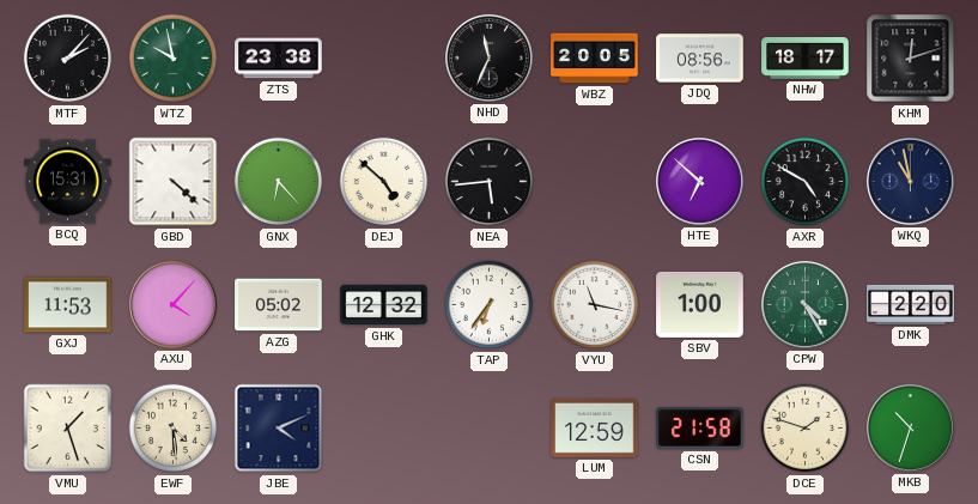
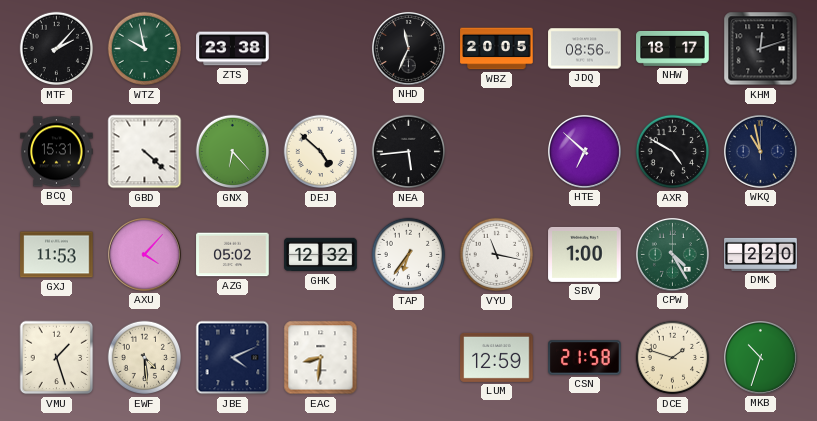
EAC: none -> 8:31 (321, 358)
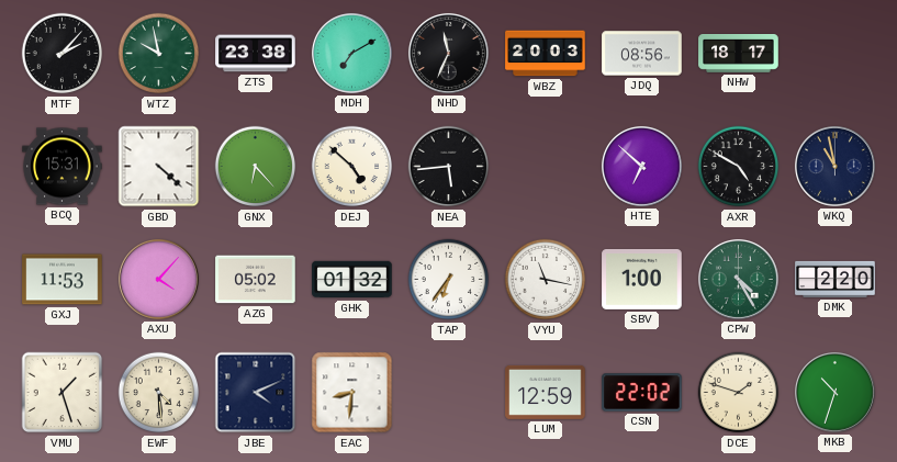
MDH: none -> 7:10 (351, 53)
WBZ: 20:05 -> 20:03 (546, 54)
KHM: 12:12 -> none (761, 49)
GHK: 12:32 -> 01:32 (352, 280)
CSN: 21:58 -> 22:02 (642, 393)
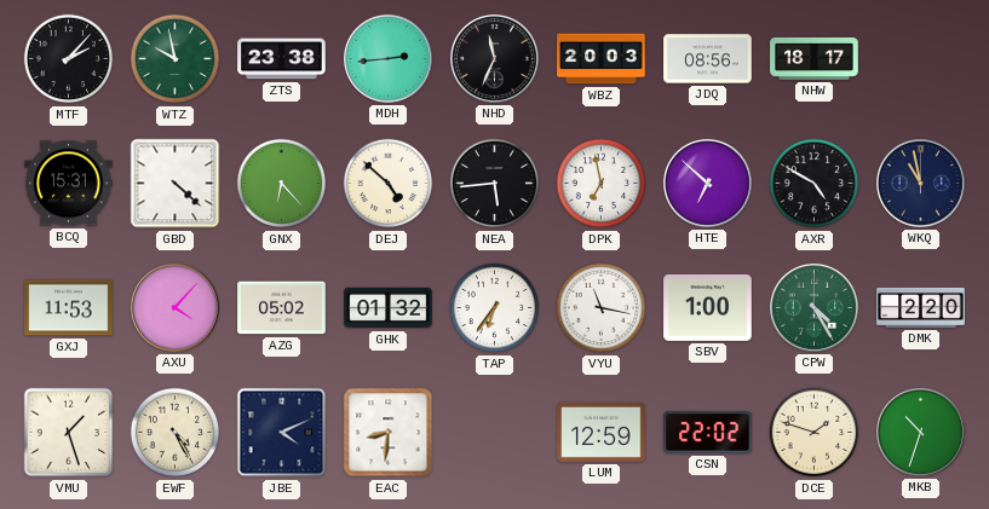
MDH: 7:10 -> 2:44 (387, 58)
DPK: none -> 6:58 (602, 184)
EWF: 4:29 -> 4:25 (176, 433)
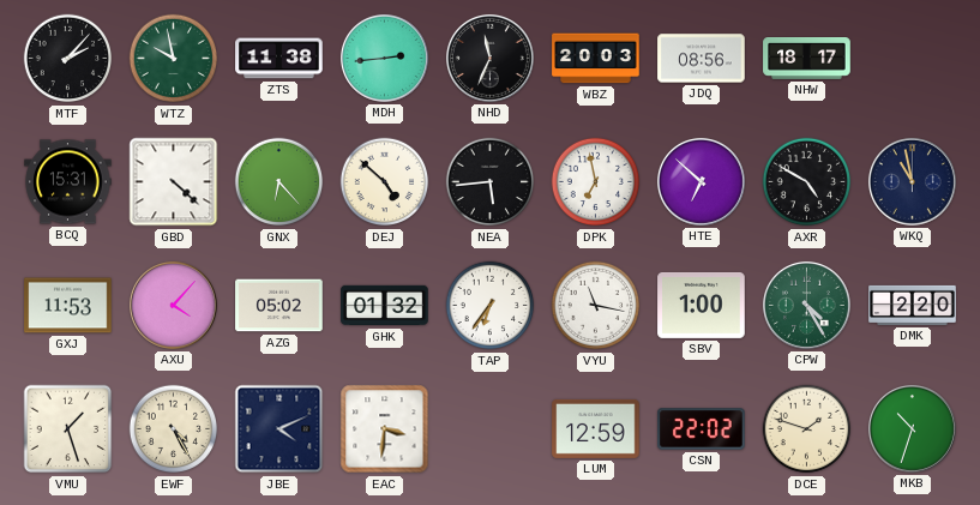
ZTS: 23:38 -> 11:38 (279, 59)
EAC: 8:31 -> 3:31 (385, 429)
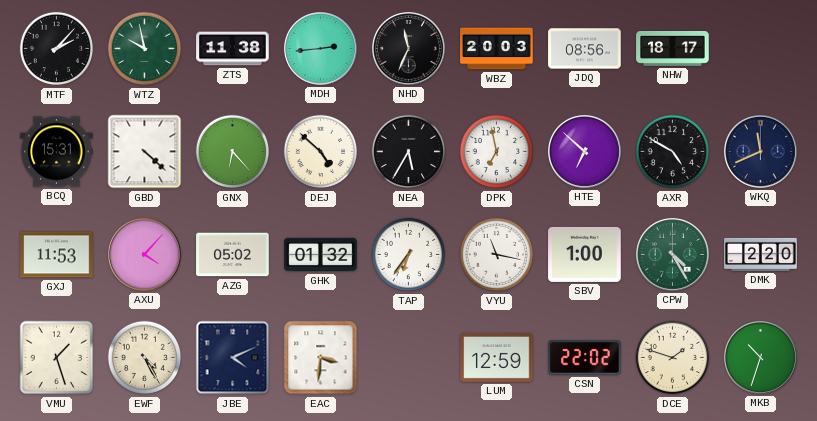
NEA: 5:44 -> 5:35 (409, 152)
WKQ: 10:58 -> 11:41 (760, 151)
